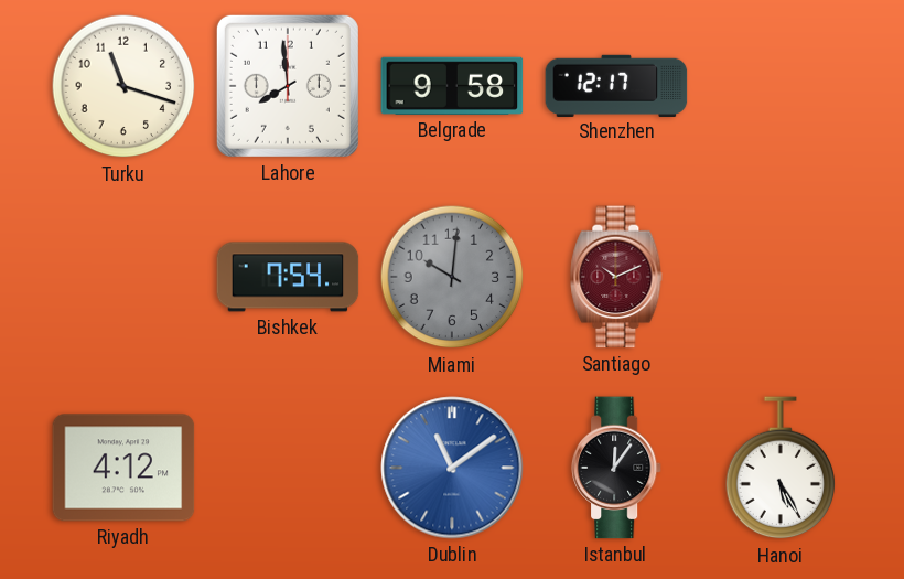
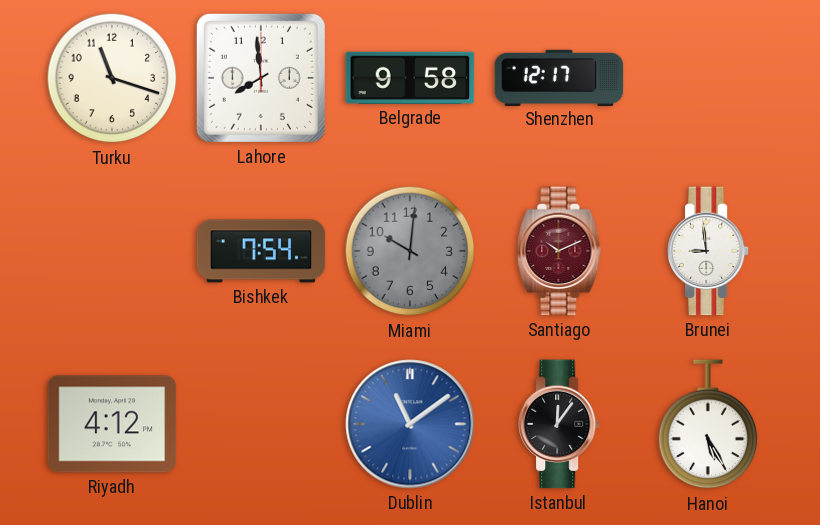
Brunei: none -> 8:59 (708, 251)
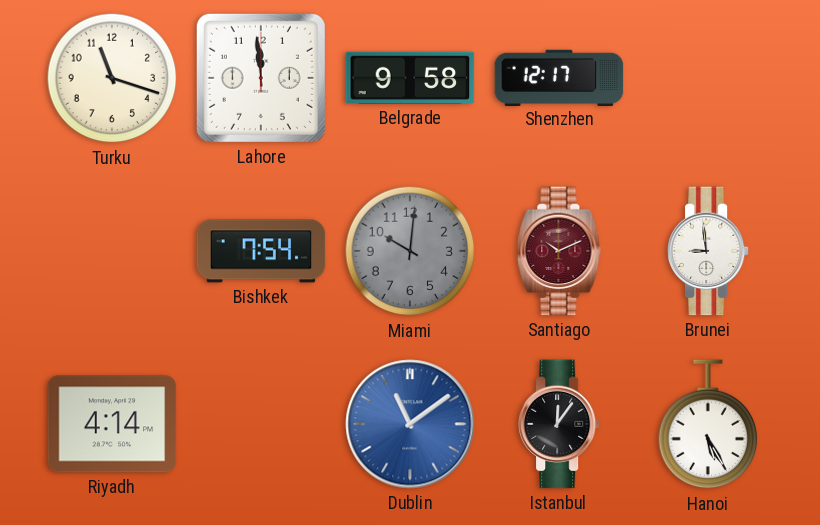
Lahore: 7:59 -> 11:59 (261, 78)
Riyadh: 4:12 -> 4:14 (112, 424)
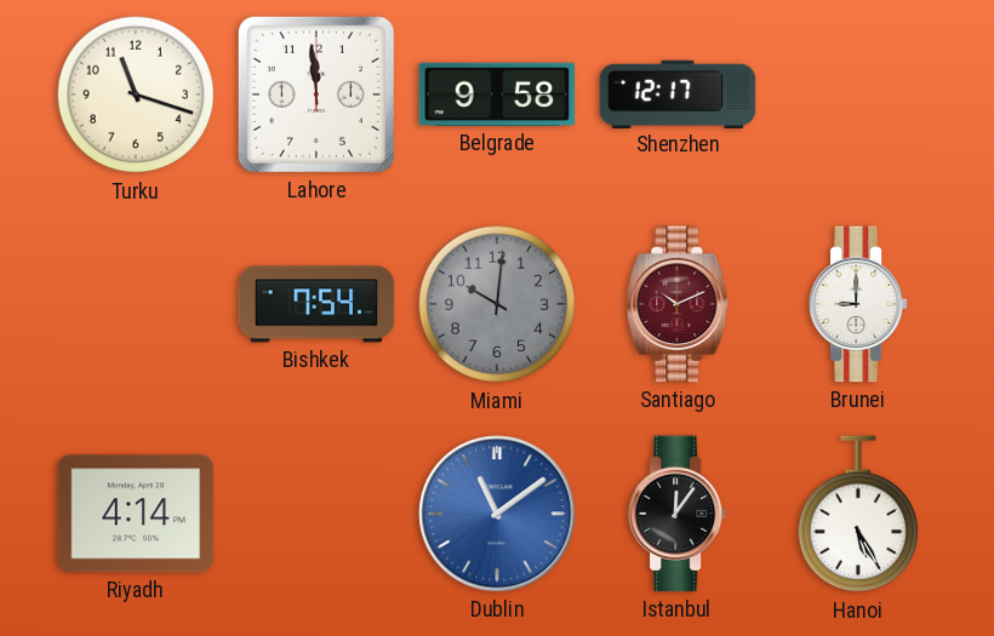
Brunei: 8:59 -> 9:00 (858, 304)
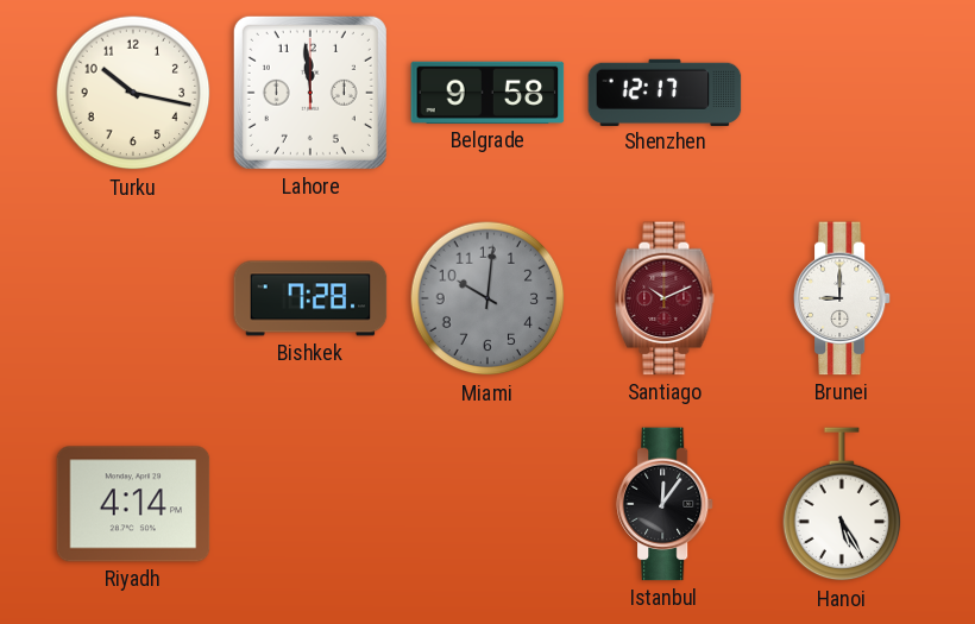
Turku: 11:18 -> 10:17 (133, 93)
Bishkek: 7:54 -> 7:28 (310, 298)
Dublin: 11:09 -> none (497, 514)
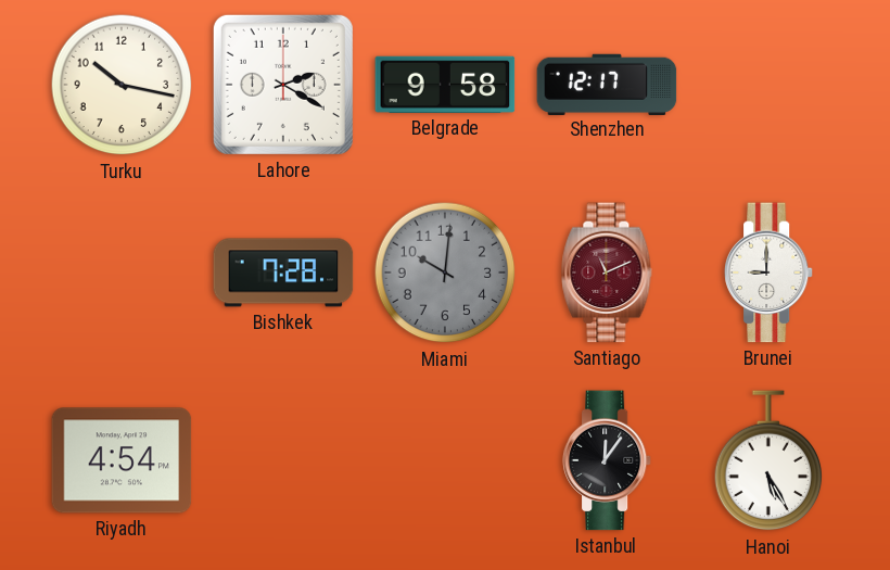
Lahore: 11:59 -> 2:20 (283, 85)
Santiago: 10:11 -> 11:11 (607, 273)
Riyadh: 4:14 -> 4:54 (122, 460)
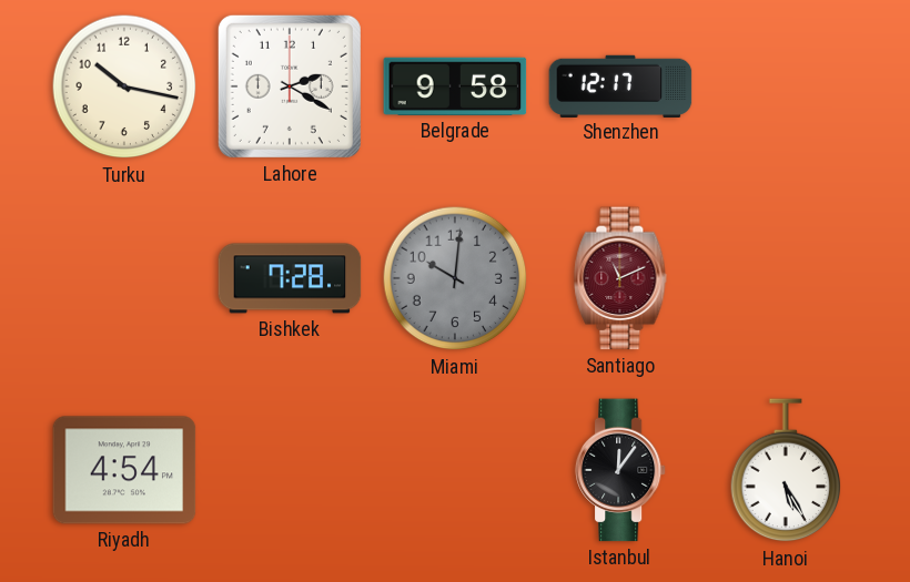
Brunei: 9:00 -> none (768, 273)
